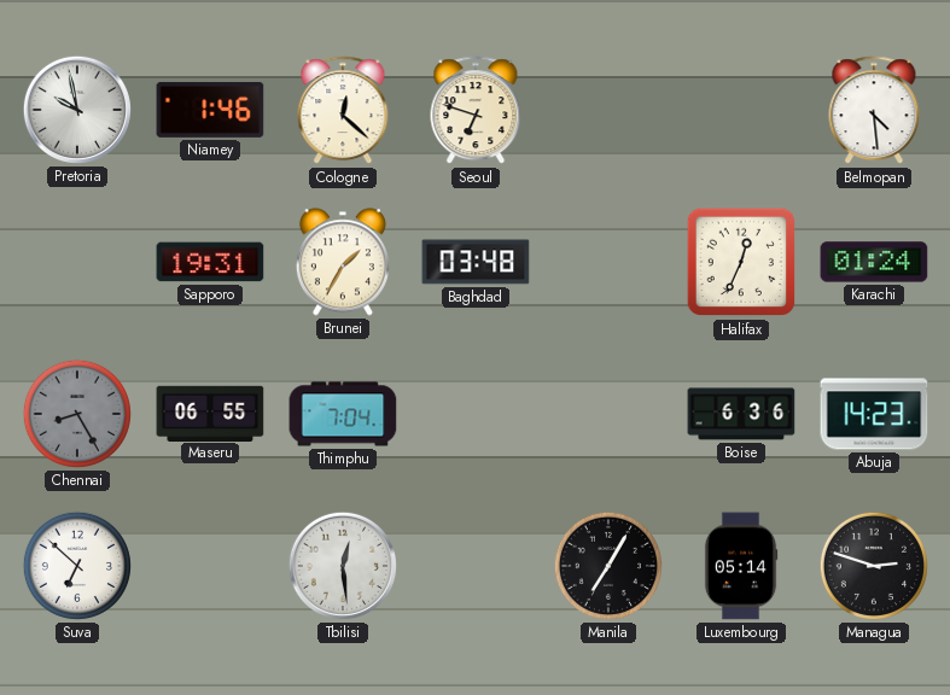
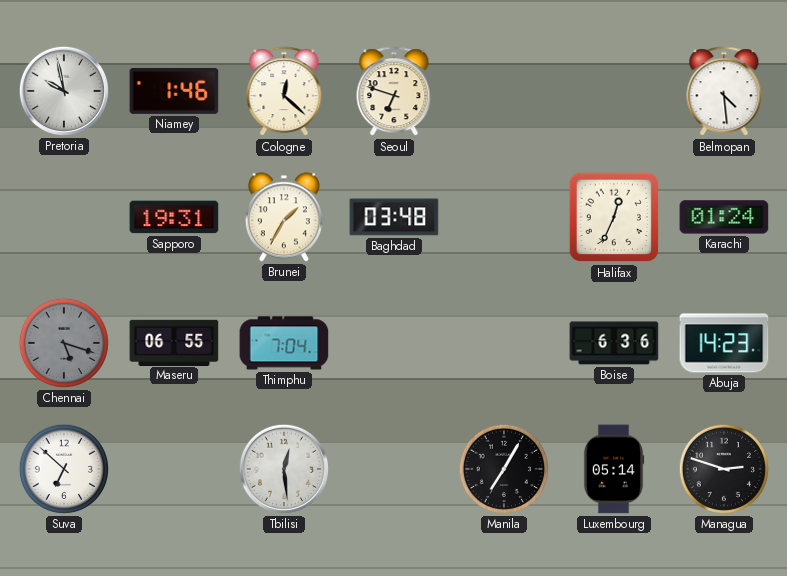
Chennai: 8:25 -> 5:18 (64, 343)
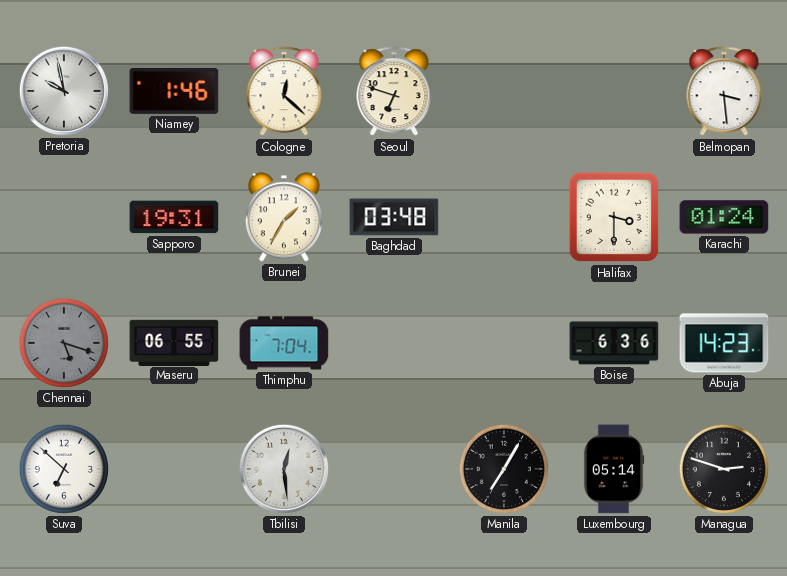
Belmopan: 4:29 -> 3:29 (724, 92)
Halifax: 12:34 -> 3:30 (614, 217)
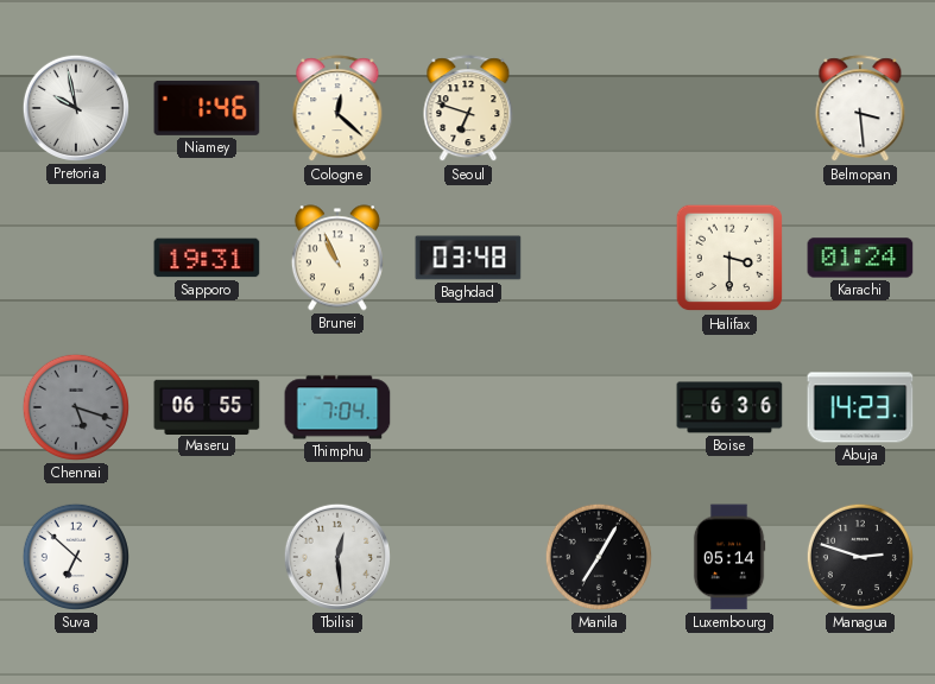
Brunei: 1:35 -> 10:56 (337, 258)
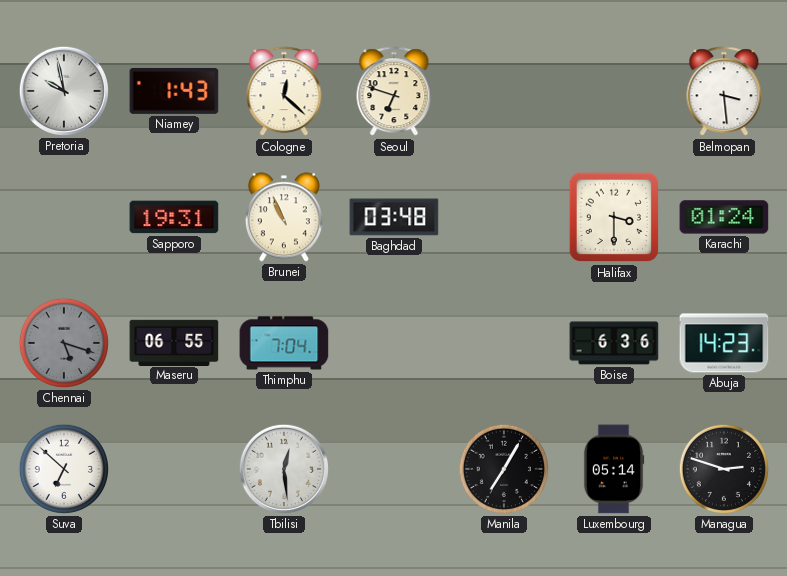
Niamey: 1:46 -> 1:43 (174, 91)
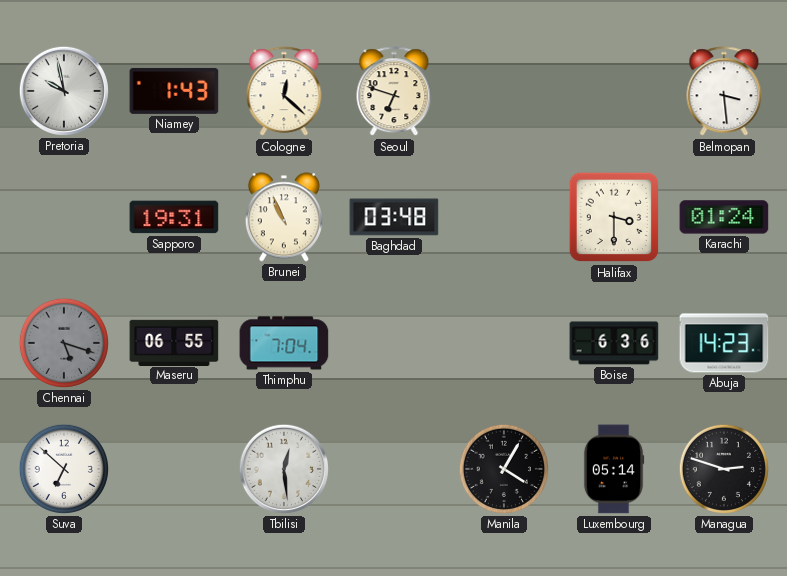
Manila: 7:05 -> 4:05 (504, 469)
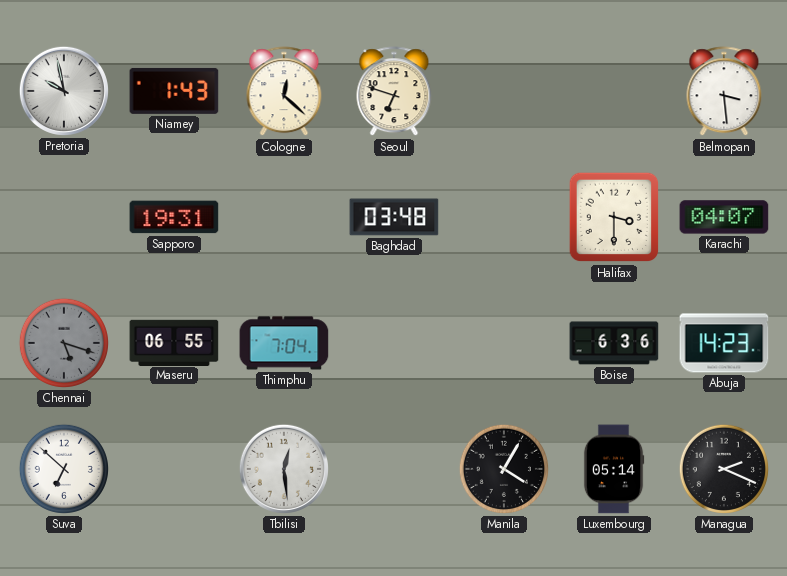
Brunei: 10:56 -> none (284, 217)
Karachi: 01:24 -> 04:07 (724, 217)
Managua: 2:48 -> 2:19 (724, 469)
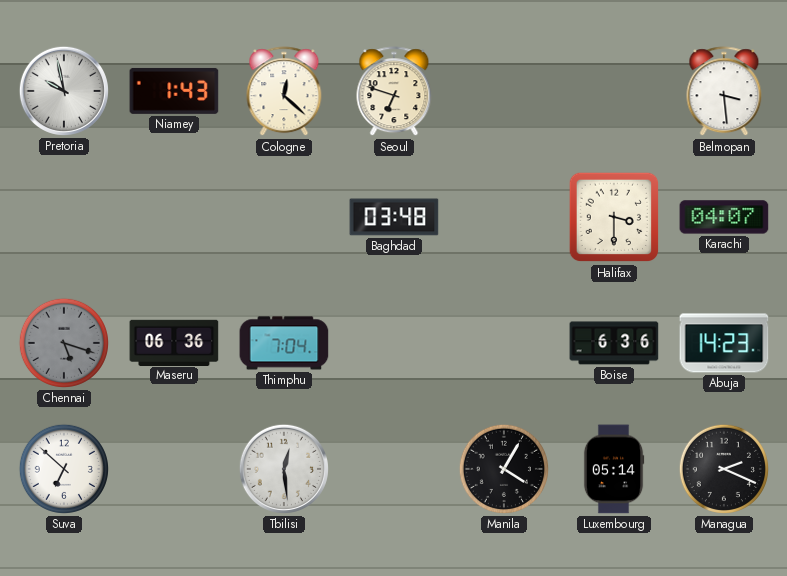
Sapporo: 19:31 -> none (174, 217)
Maseru: 06:55 -> 06:36 (174, 342)
